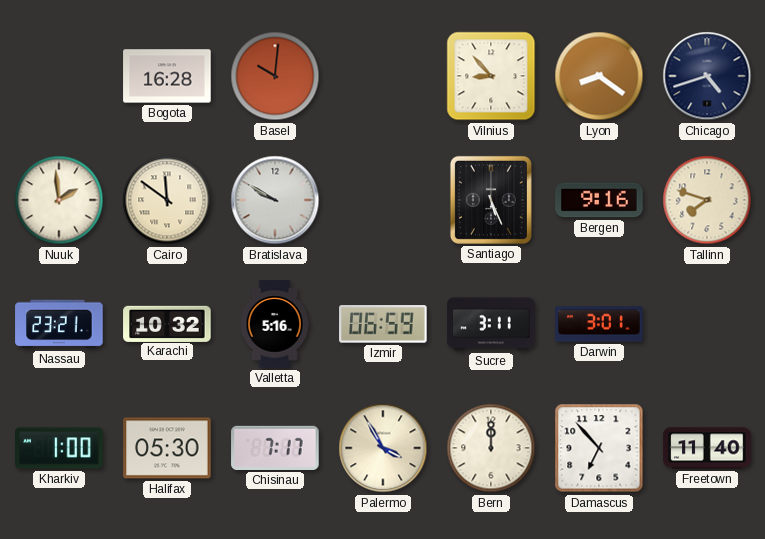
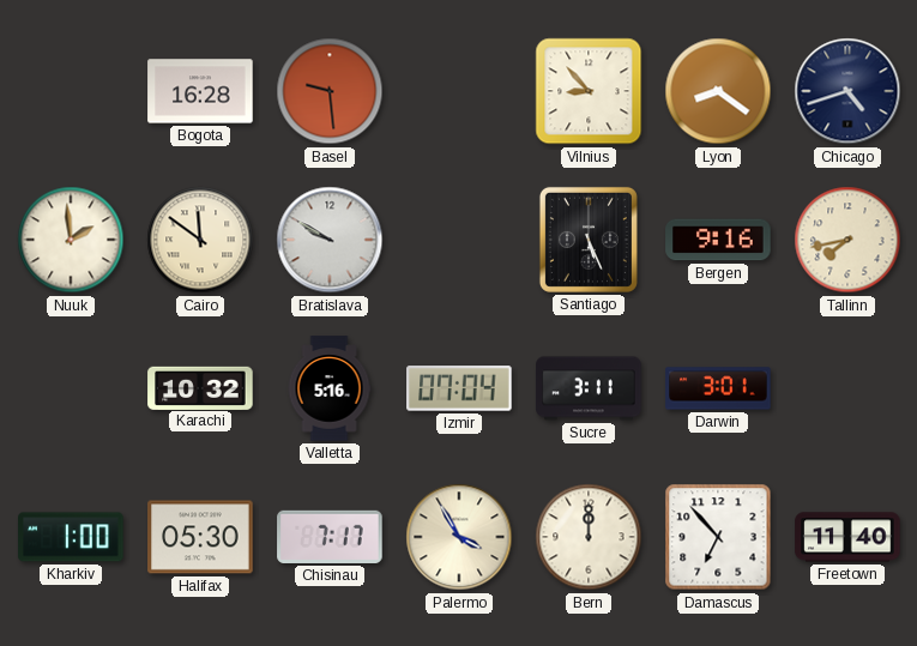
Basel: 10:01 -> 9:29 (330, 91)
Tallinn: 7:48 -> 7:43 (847, 240)
Nassau: 23:21 -> none (59, 324)
Izmir: 06:59 -> 07:04 (459, 388)
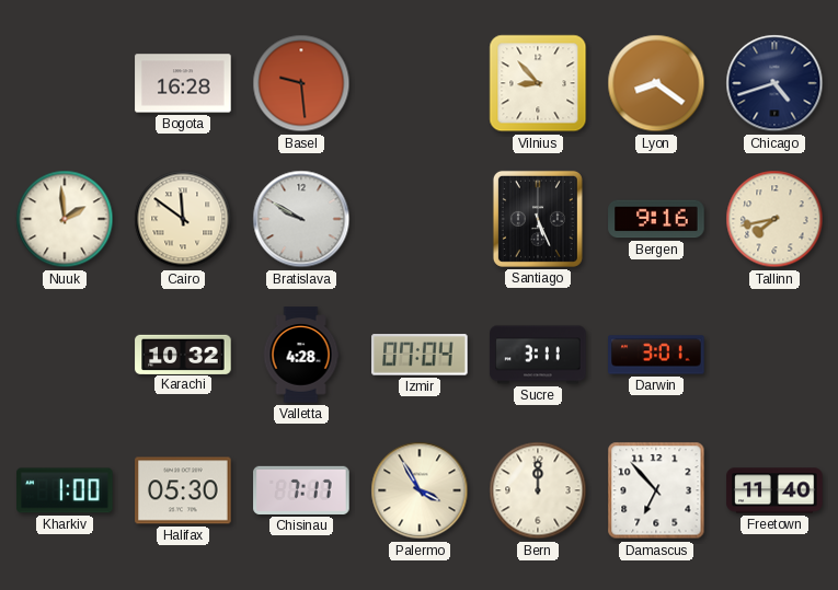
Valletta: 5:16 -> 4:28 (301, 355)
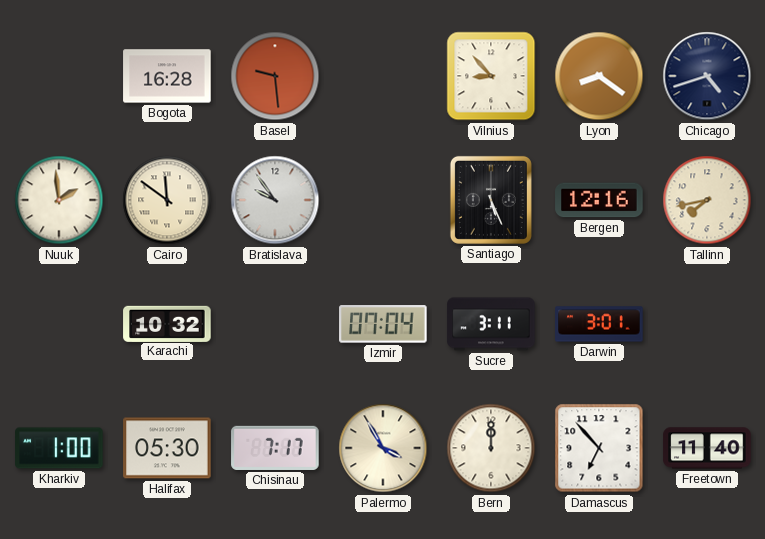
Bratislava: 9:50 -> 9:54 (275, 200)
Bergen: 9:16 -> 12:16 (599, 200)
Valletta: 4:28 -> none (301, 355)
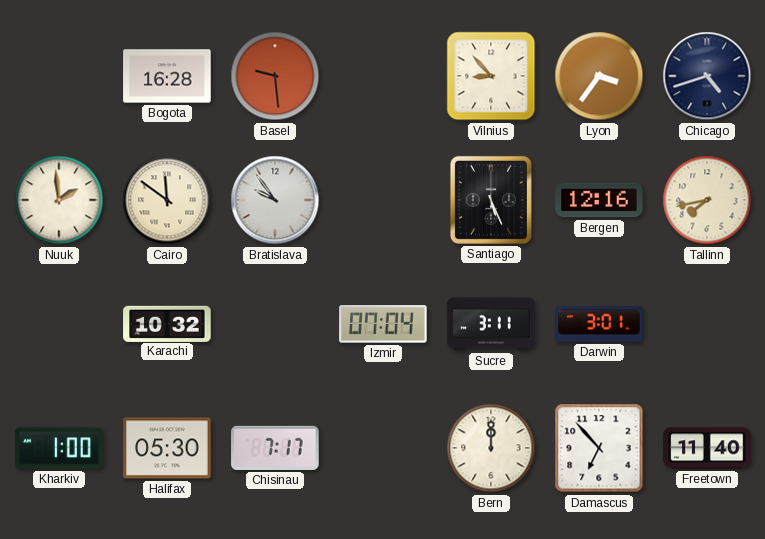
Lyon: 8:21 -> 3:36 (599, 76)
Palermo: 3:55 -> none (383, 448)
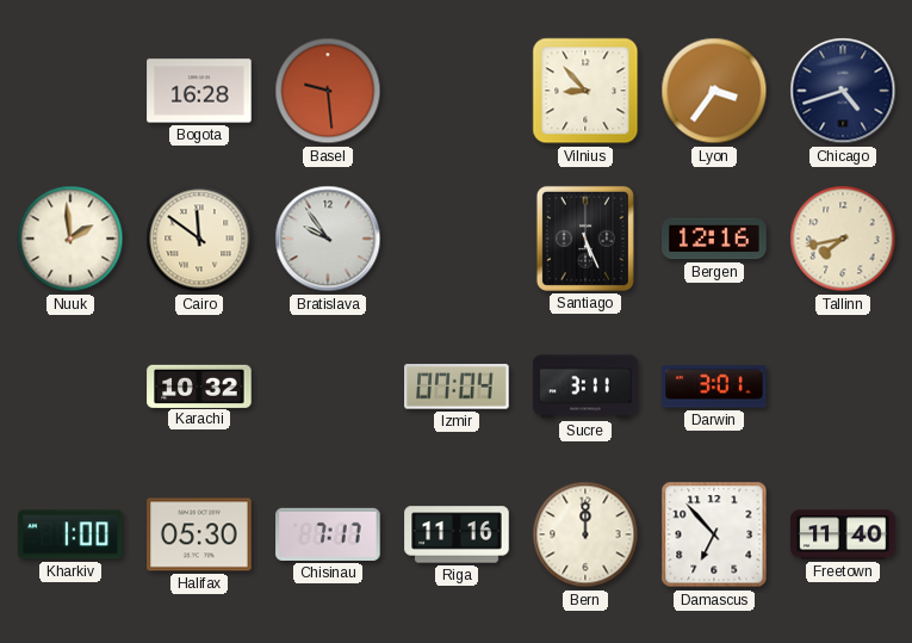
Riga: none -> 11:16 (457, 534)
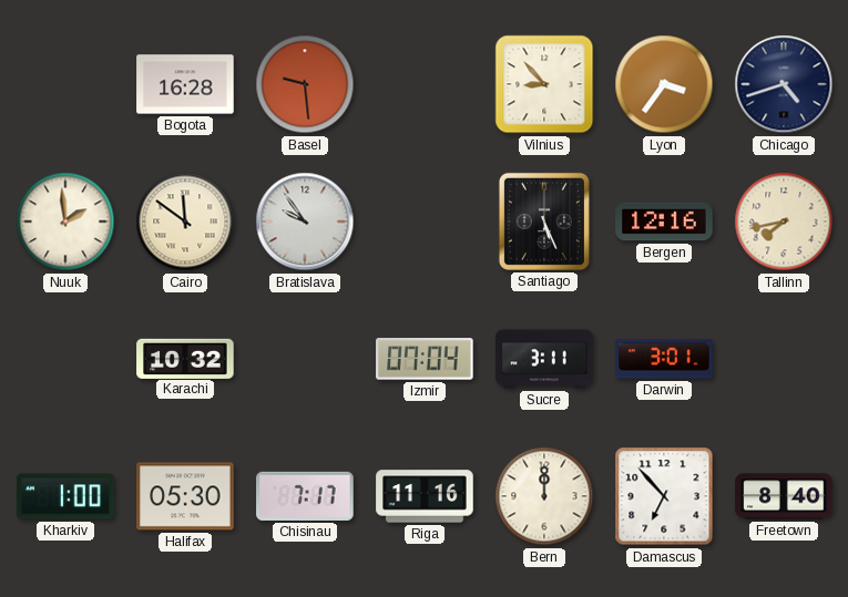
Freetown: 11:40 -> 8:40 (784, 496)
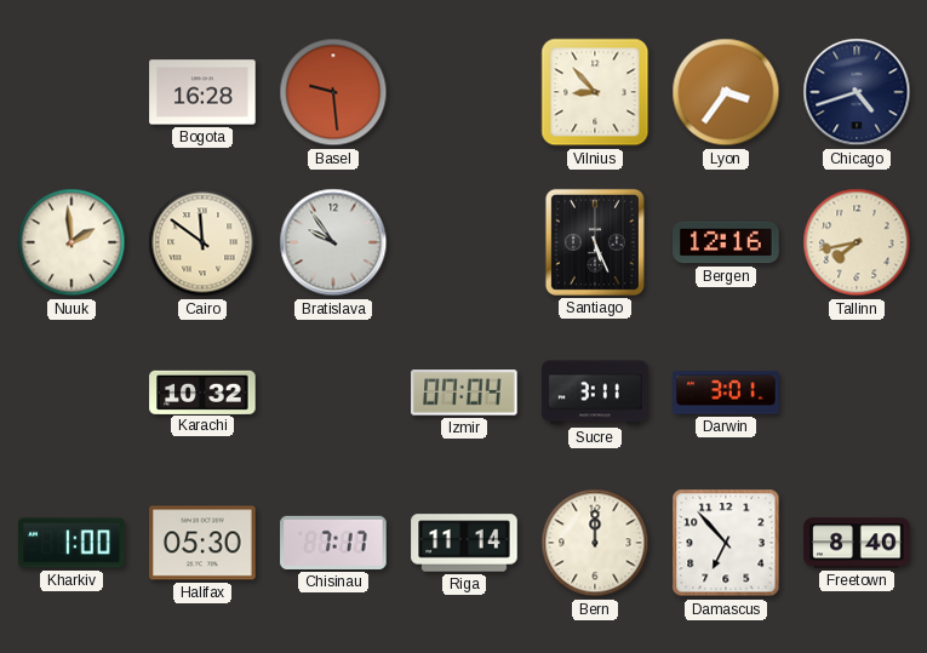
Riga: 11:16 -> 11:14 (464, 543)
